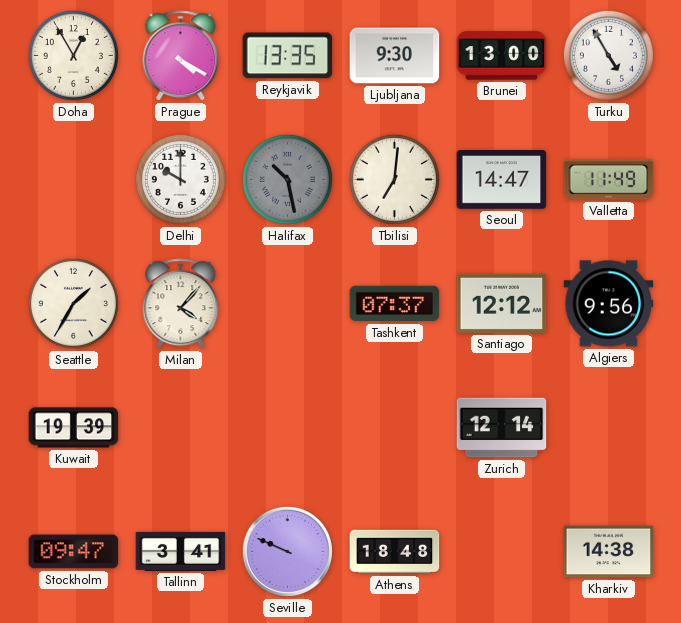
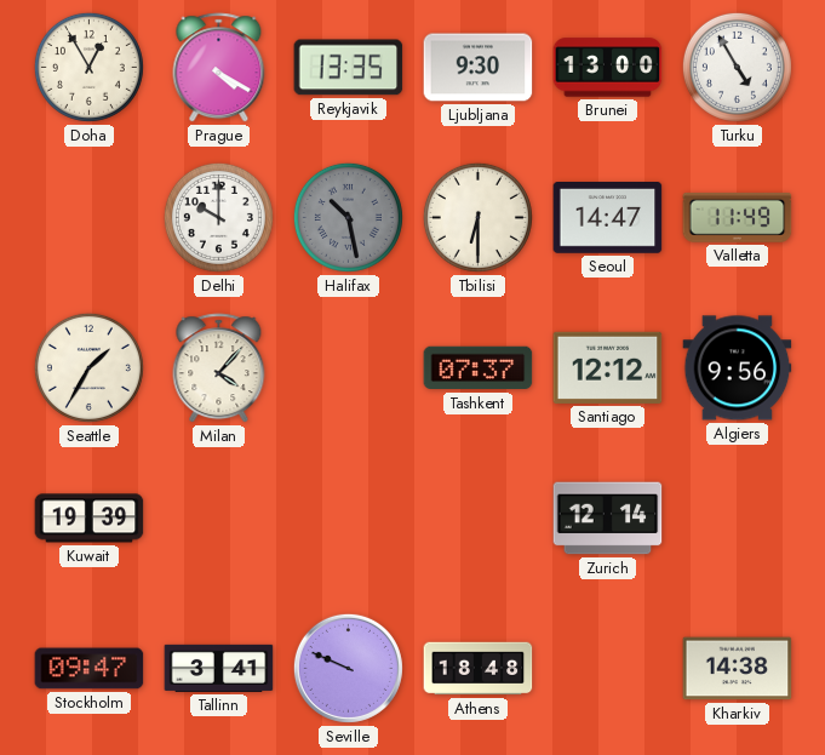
Tbilisi: 7:01 -> 6:30 (477, 217)
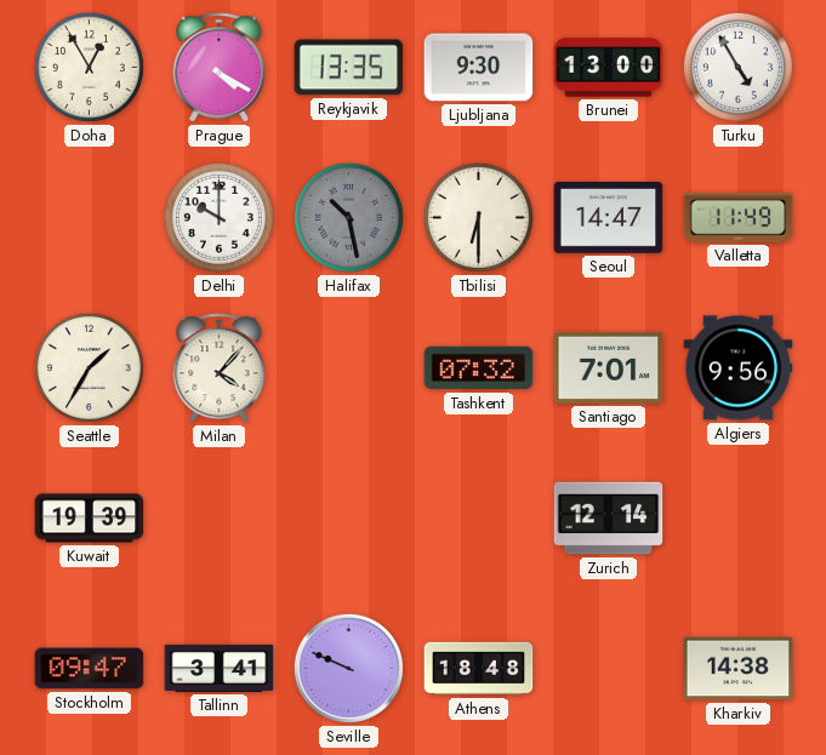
Tashkent: 07:37 -> 07:32 (479, 368)
Santiago: 12:12 -> 7:01 (609, 367)
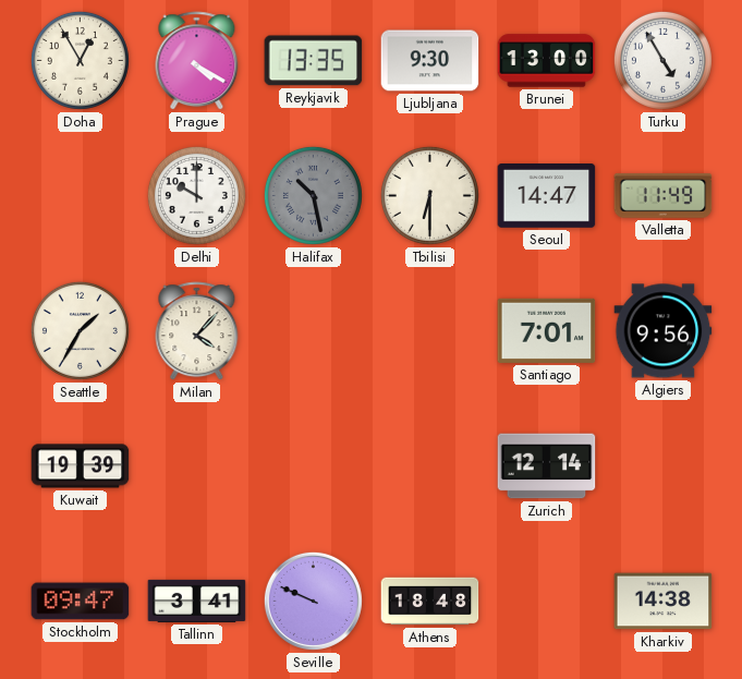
Tashkent: 07:32 -> none (479, 368)
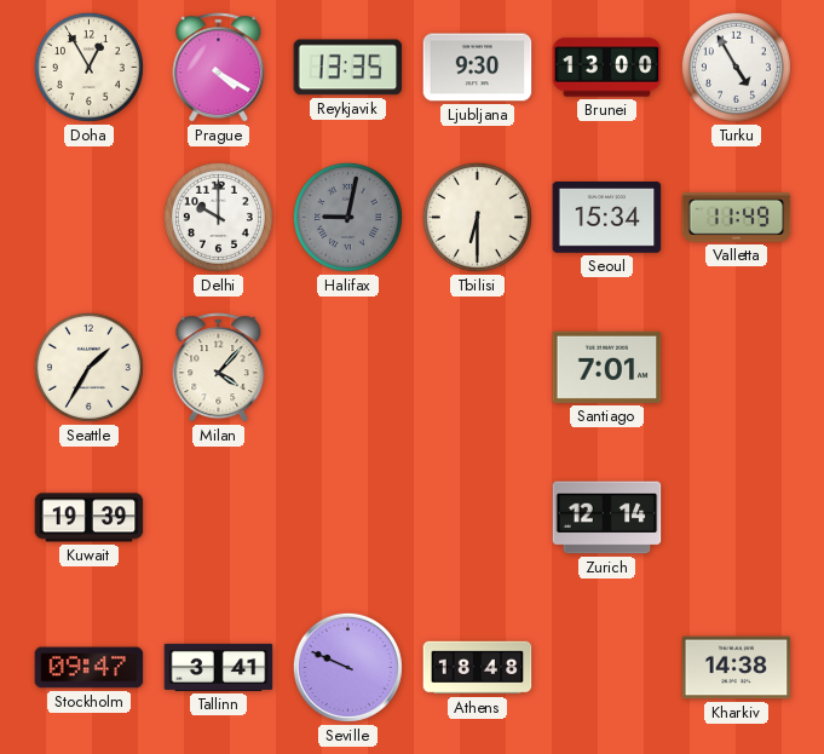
Halifax: 10:28 -> 9:02 (347, 217)
Seoul: 14:47 -> 15:34 (607, 218)
Algiers: 9:56 -> none (664, 331)
